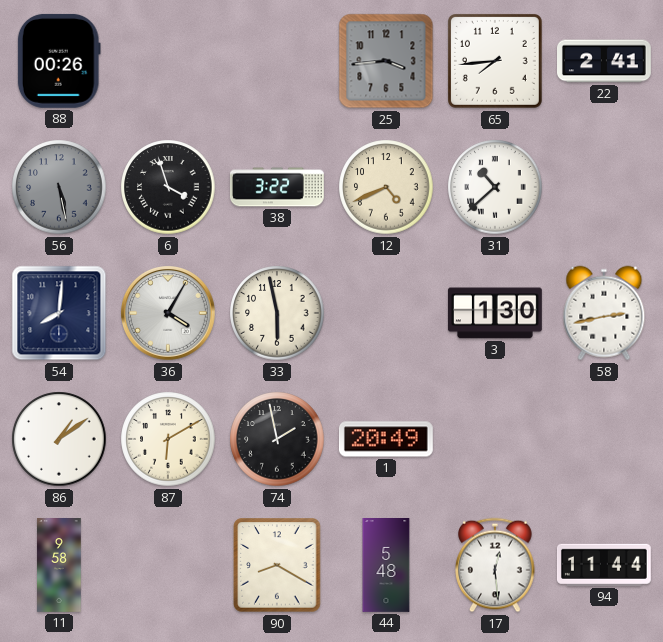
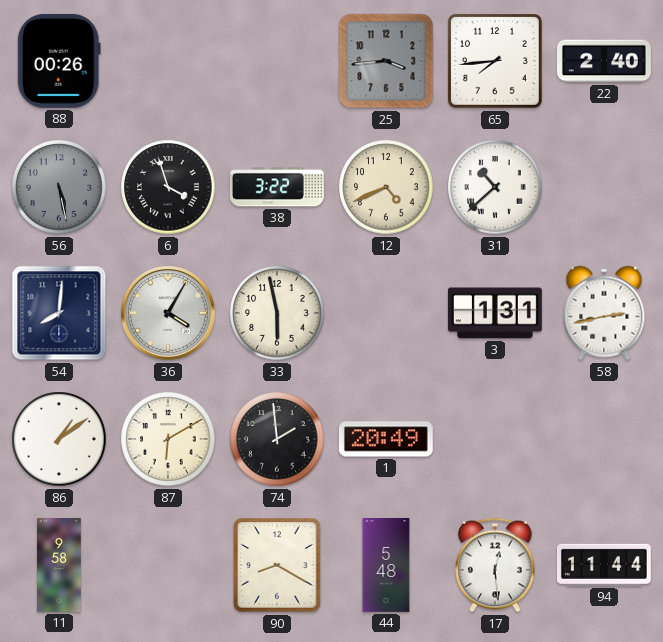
22: 2:41 -> 2:40 (605, 61)
3: 1:30 -> 1:31 (495, 313)
74: 1:58 -> 1:59 (277, 439)
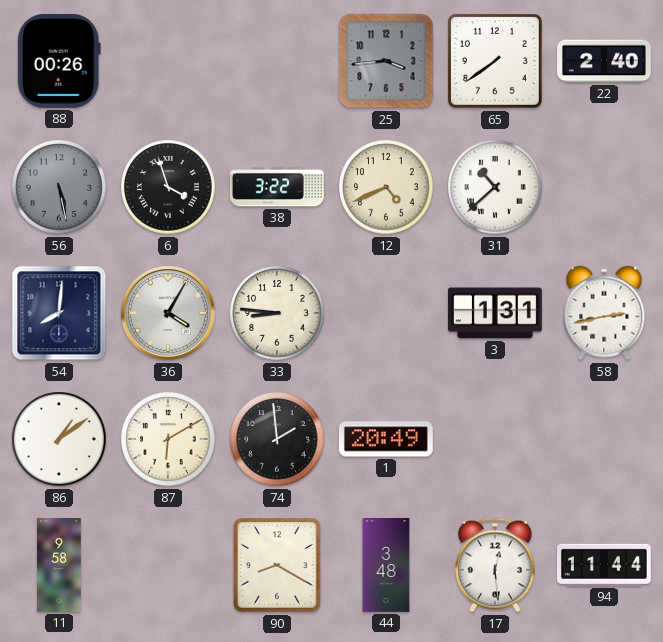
65: 7:44 -> 7:39 (495, 61)
33: 5:58 -> 8:46 (277, 313)
44: 5:48 -> 3:48 (386, 566)
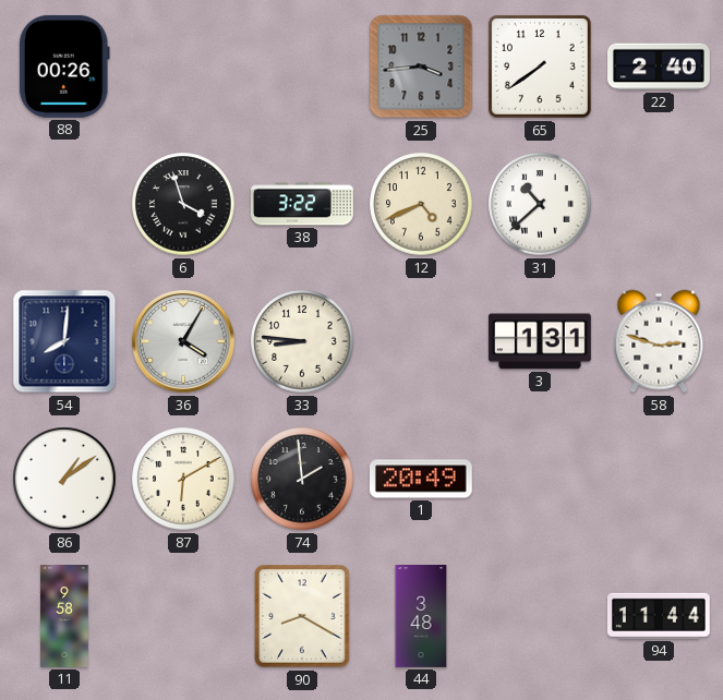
56: 5:28 -> none (59, 187)
58: 2:43 -> 2:48 (659, 341)
17: 12:29 -> none (495, 565)
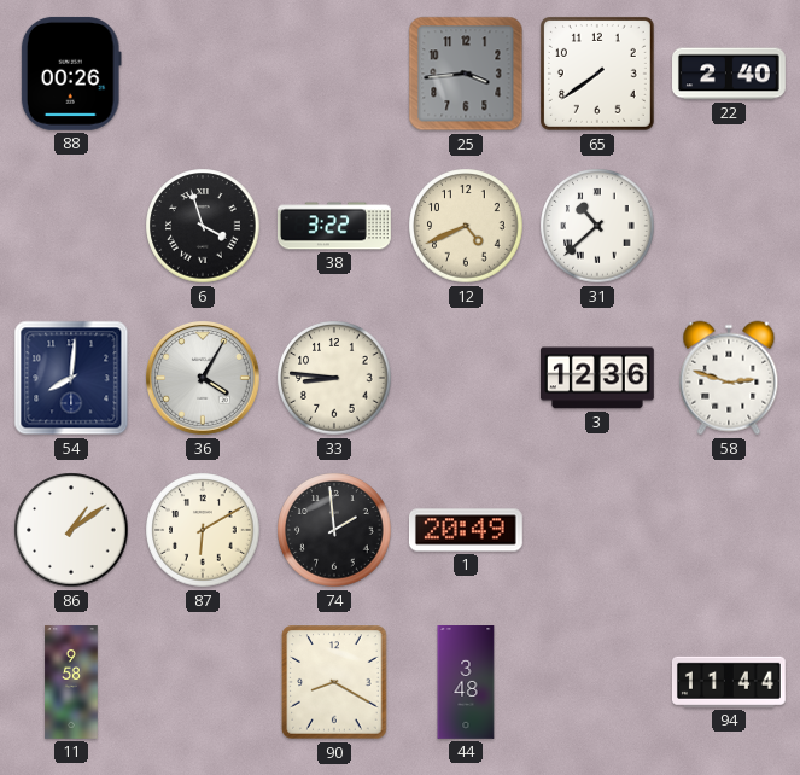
3: 1:31 -> 12:36 (597, 378)
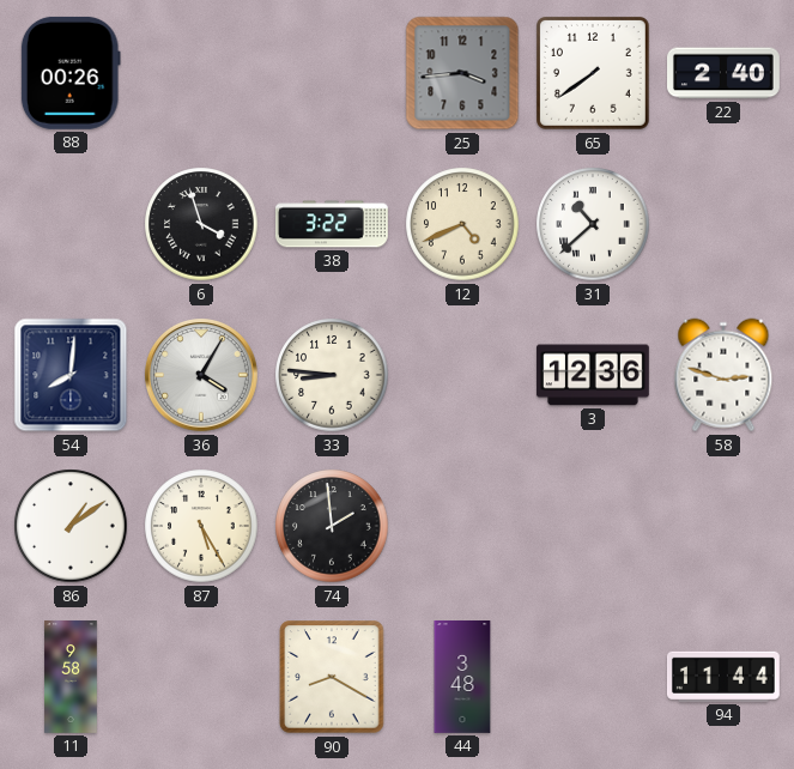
87: 6:10 -> 5:25 (201, 526)
1: 20:49 -> none (466, 530)
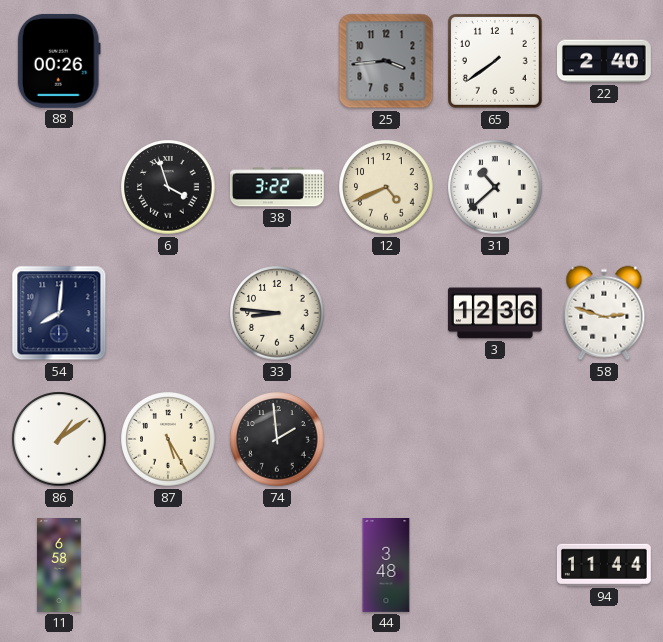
36: 4:05 -> none (202, 376)
11: 9:58 -> 6:58 (59, 566)
90: 8:20 -> none (332, 677)
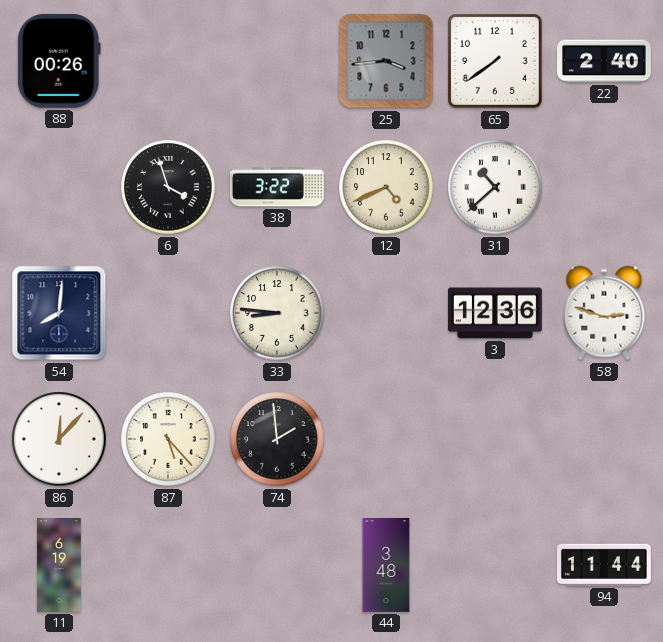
86: 1:09 -> 12:07 (59, 439)
87: 5:25 -> 5:23 (168, 439)
11: 6:58 -> 6:19 (59, 566)
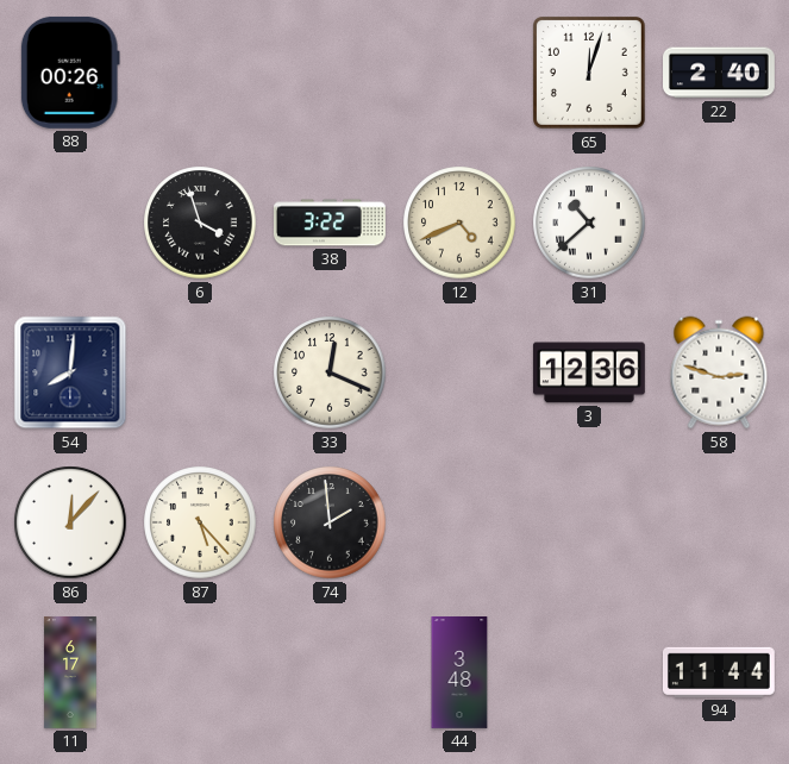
25: 3:44 -> none (386, 61)
65: 7:39 -> 12:03 (589, 73)
33: 8:46 -> 12:19 (330, 372)
11: 6:19 -> 6:17 (70, 674)
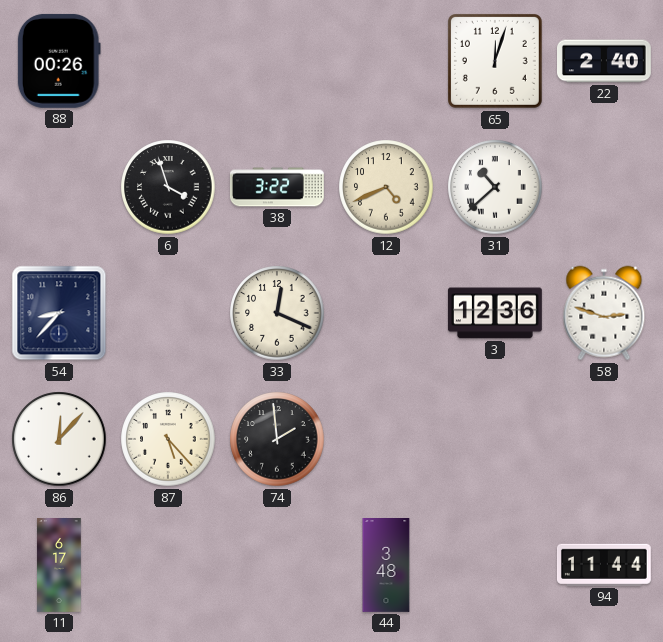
54: 8:01 -> 8:37 (59, 313)
